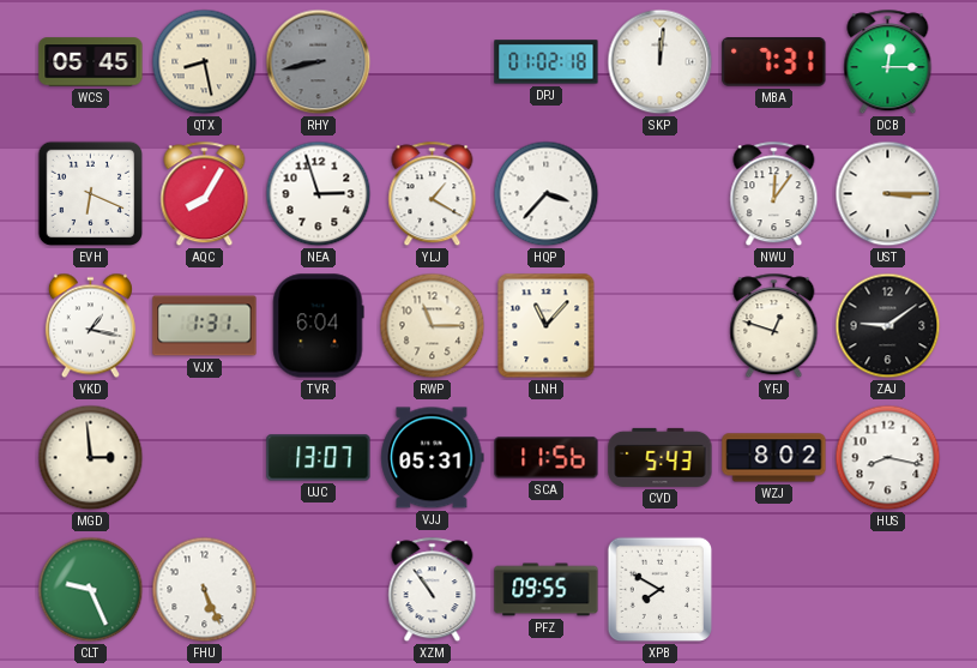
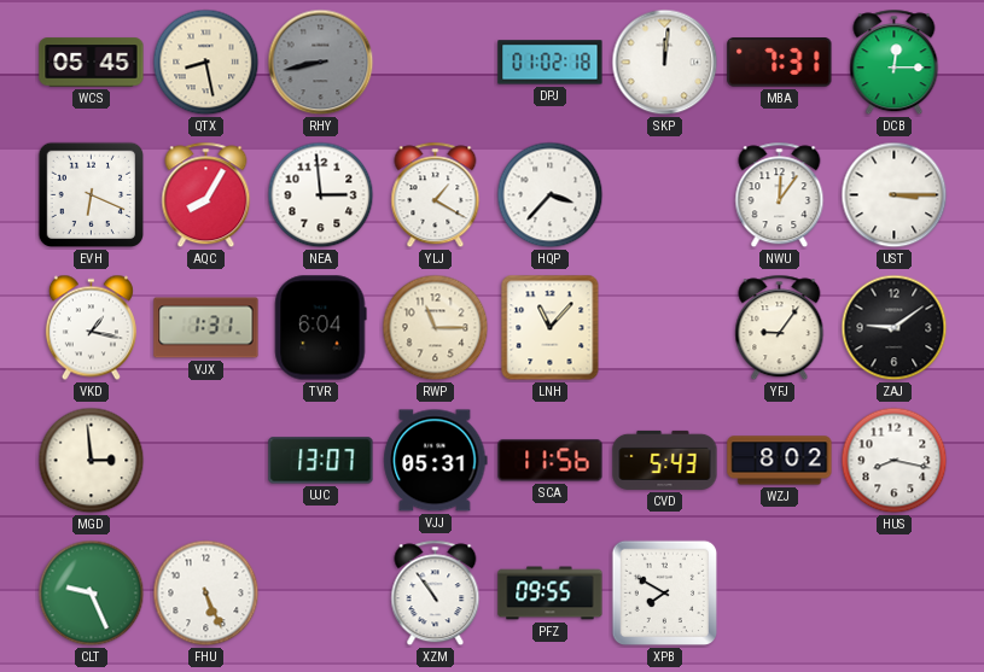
NEA: 2:57 -> 2:59 (321, 195)
YFJ: 12:48 -> 9:06 (780, 328)
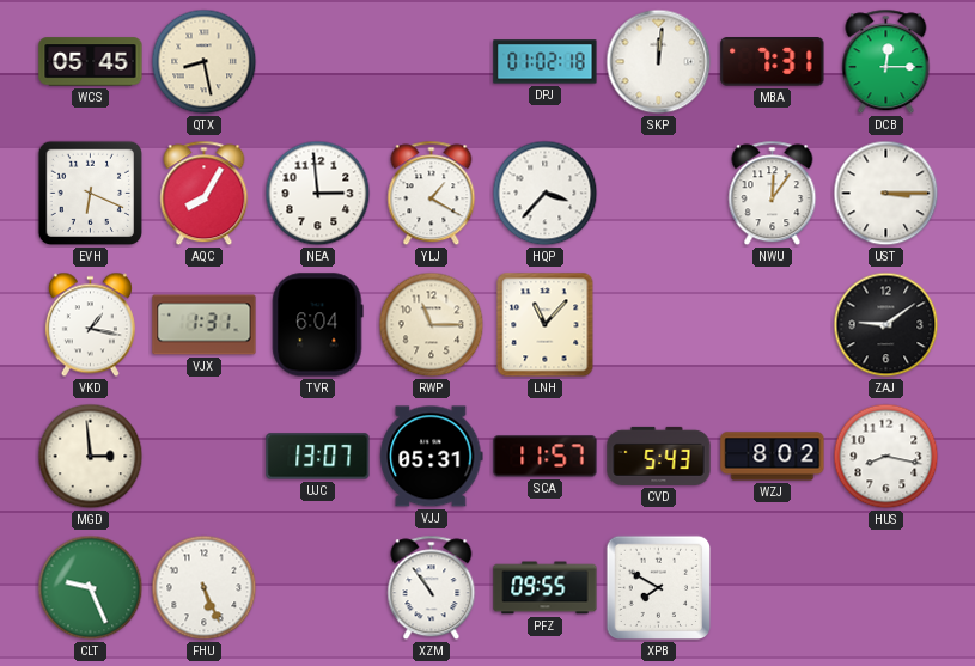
RHY: 8:43 -> none (321, 63)
YFJ: 9:06 -> none (780, 328)
SCA: 11:56 -> 11:57 (546, 457)
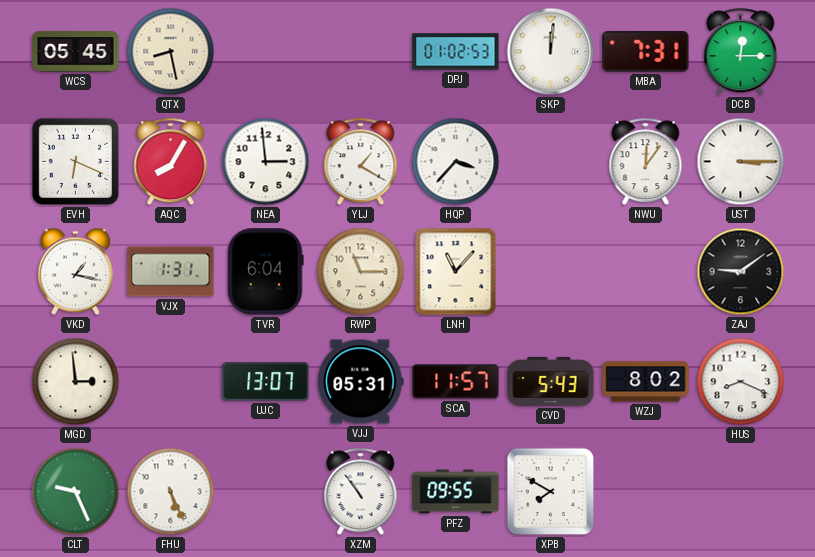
DPJ: 01:02:18 -> 01:02:53 (456, 52)
HUS: 8:17 -> 8:19 (741, 382)
